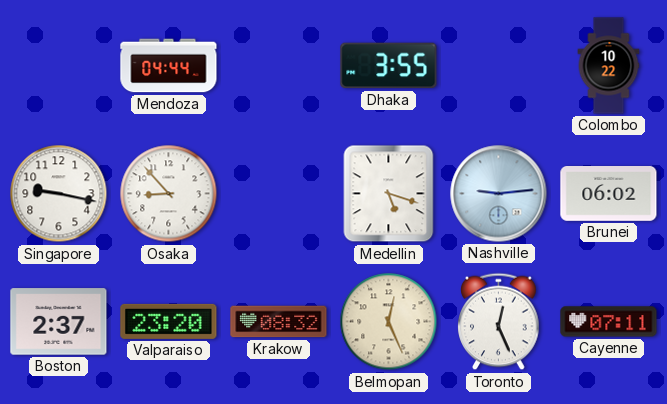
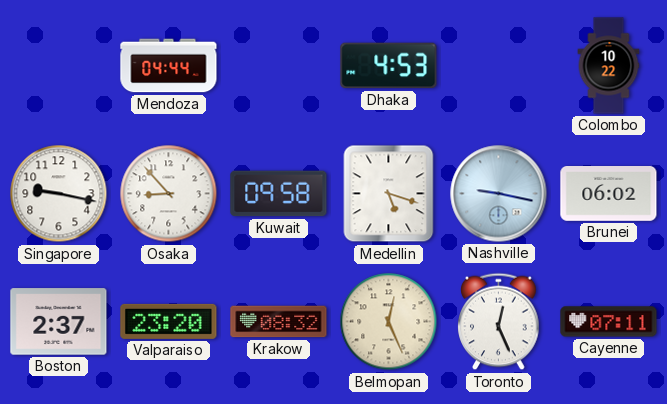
Dhaka: 3:55 -> 4:53 (389, 66)
Kuwait: none -> 09:58 (279, 194)
Nashville: 9:14 -> 9:17 (499, 194)
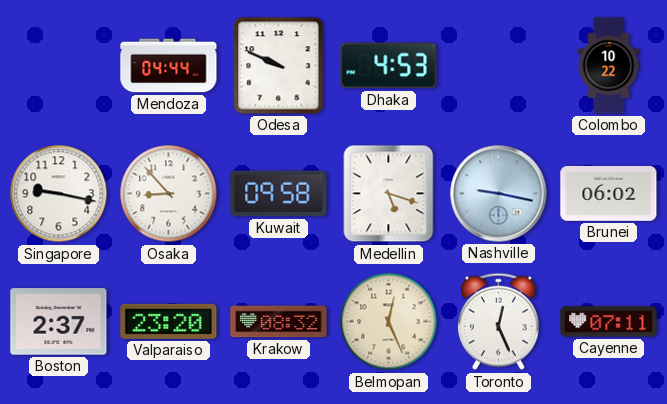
Odesa: none -> 9:49 (279, 66)
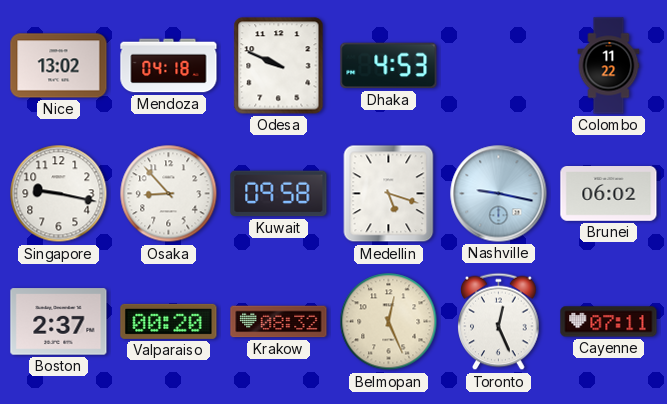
Nice: none -> 13:02 (59, 66)
Mendoza: 04:44 -> 04:18 (169, 66)
Colombo: 10:22 -> 11:22 (609, 66)
Valparaiso: 23:20 -> 00:20 (169, 321)
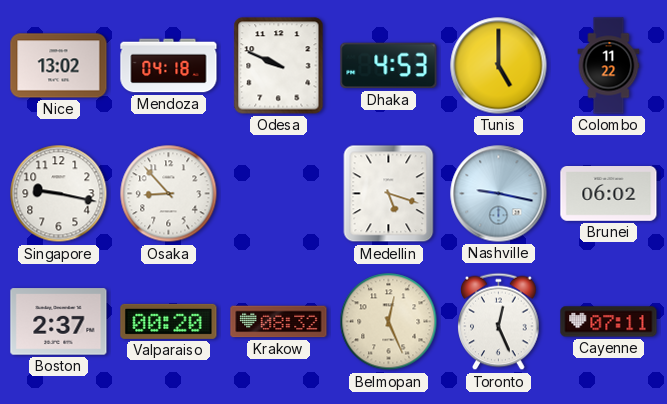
Tunis: none -> 5:00 (499, 66)
Kuwait: 09:58 -> none (279, 194)
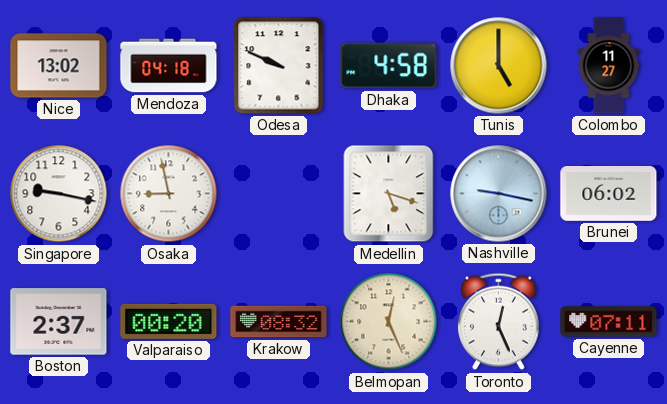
Dhaka: 4:53 -> 4:58 (389, 66)
Colombo: 11:22 -> 11:27 (609, 66)
Osaka: 8:53 -> 8:58 (169, 194)
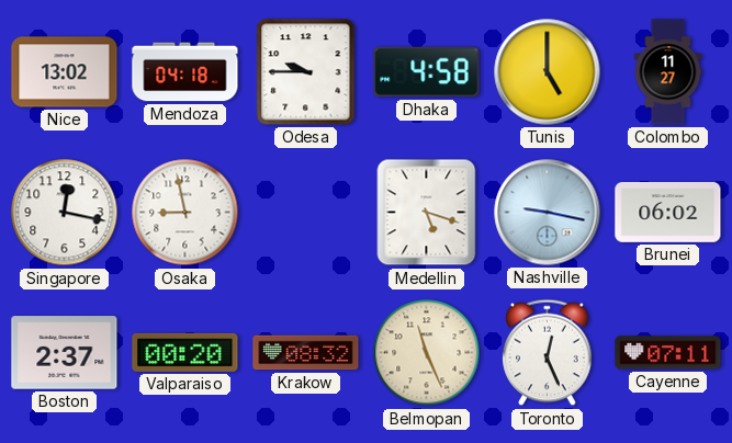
Odesa: 9:49 -> 9:45 (306, 72)
Singapore: 9:17 -> 12:17 (65, 213)
Belmopan: 12:26 -> 11:26 (427, 353)
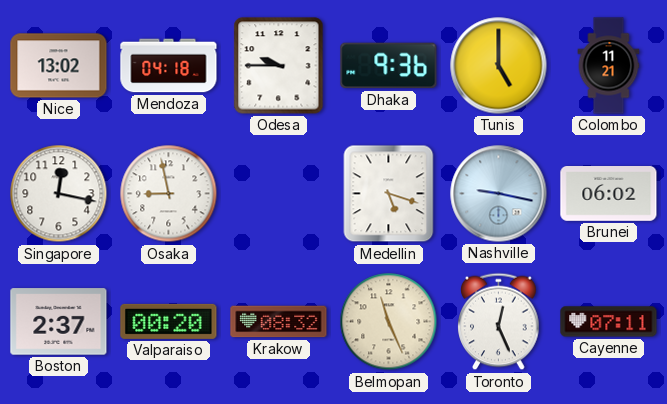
Dhaka: 4:58 -> 9:36 (389, 66)
Colombo: 11:27 -> 11:21 (609, 66)
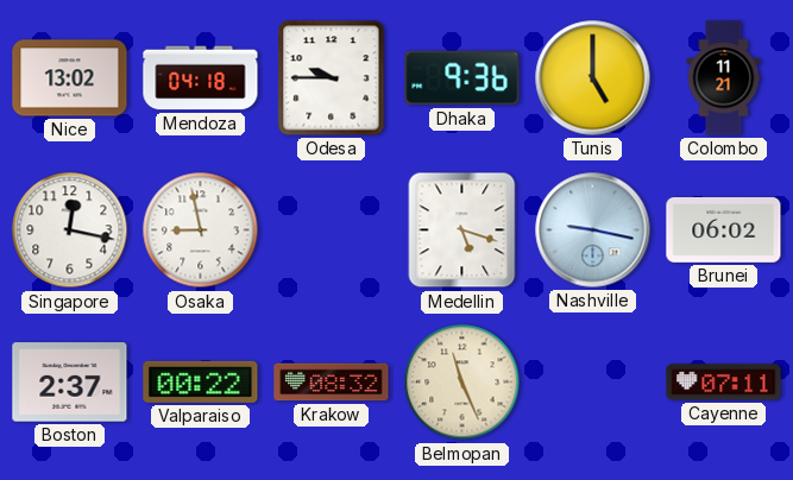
Valparaiso: 00:20 -> 00:22 (201, 381)
Toronto: 12:26 -> none (499, 322)
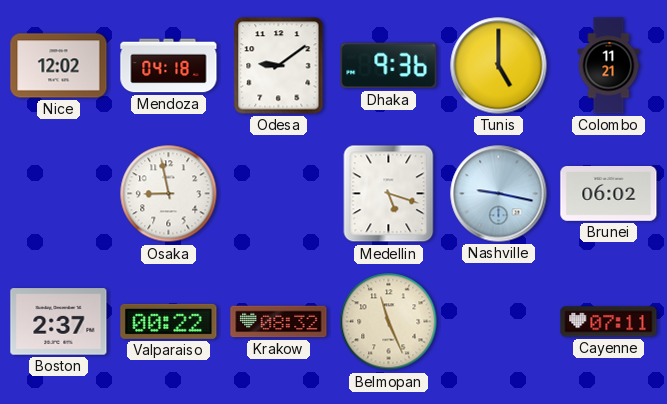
Nice: 13:02 -> 12:02 (59, 66)
Odesa: 9:45 -> 9:09 (279, 66)
Singapore: 12:17 -> none (70, 230)
